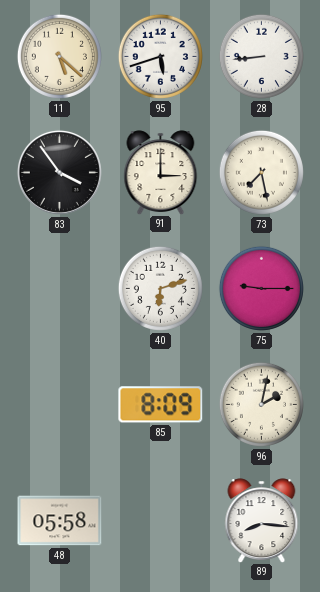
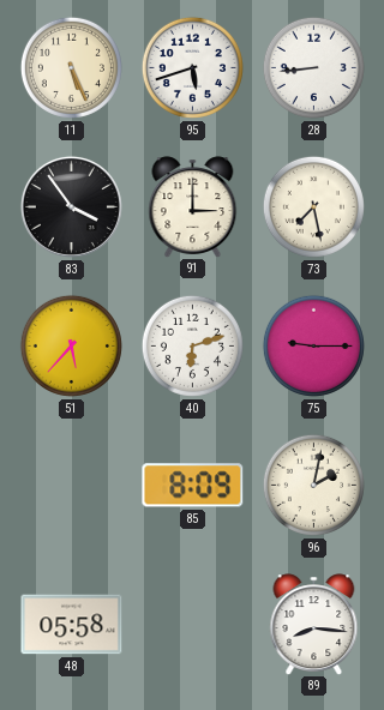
11: 5:22 -> 5:26 (71, 67)
51: none -> 5:37 (71, 345)
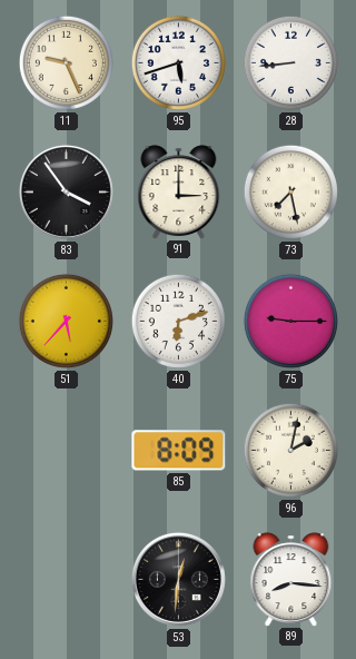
11: 5:26 -> 9:26 (66, 62)
48: 05:58 -> none (72, 625)
53: none -> 12:31 (178, 579)
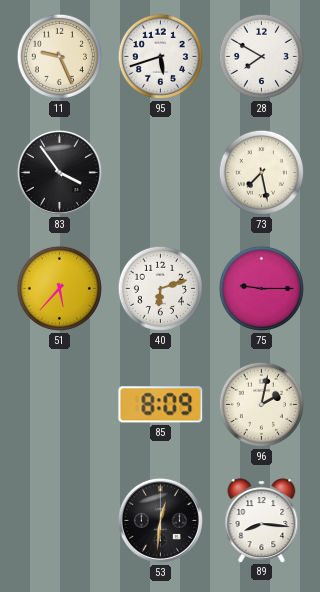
28: 8:44 -> 7:50 (261, 56)
91: 3:00 -> none (179, 191)
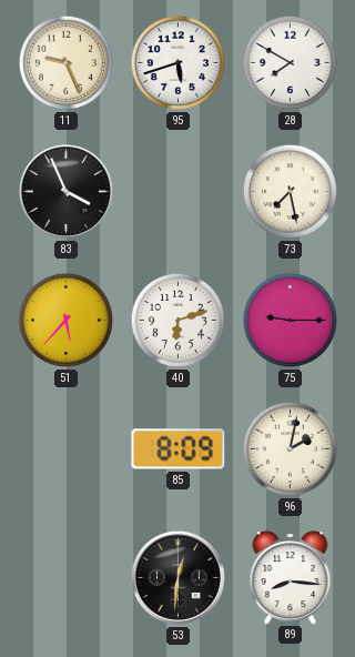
83: 3:54 -> 3:56 (65, 191)
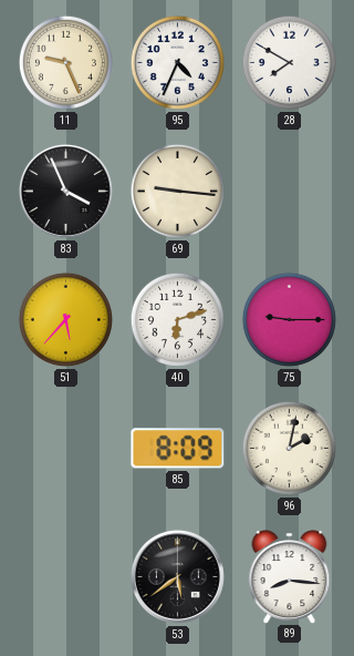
95: 5:42 -> 4:34 (177, 62)
69: none -> 9:16 (177, 191)
73: 7:28 -> none (290, 191)
53: 12:31 -> 5:39 (177, 576)
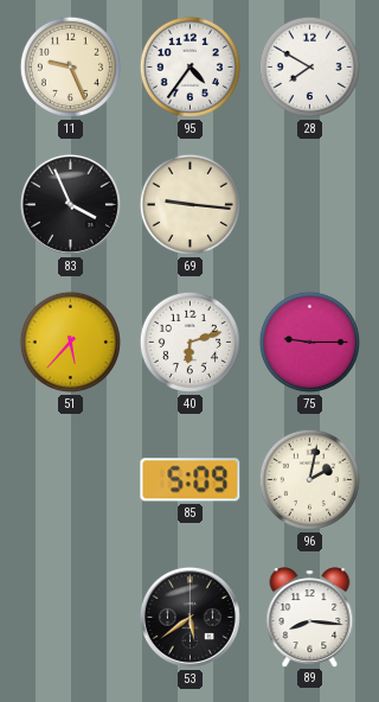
95: 4:34 -> 4:36 (189, 66)
85: 8:09 -> 5:09 (191, 480)
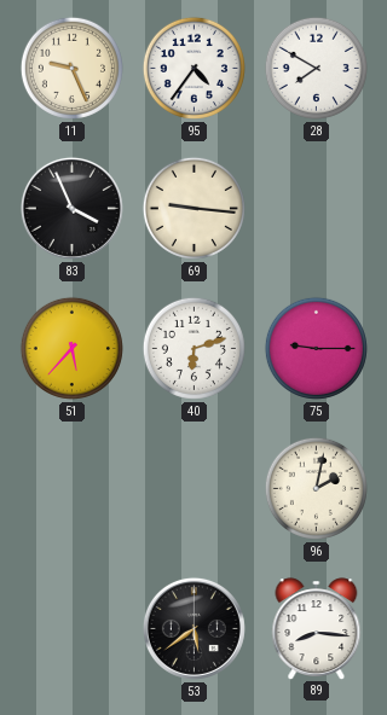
85: 5:09 -> none (191, 480)
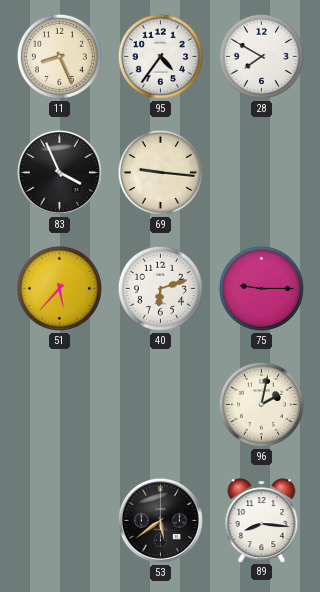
11: 9:26 -> 8:26 (59, 56)
